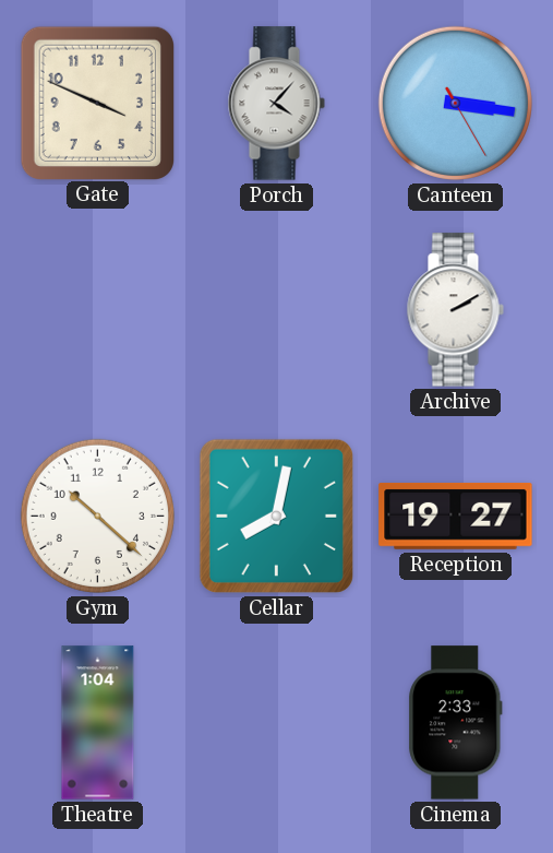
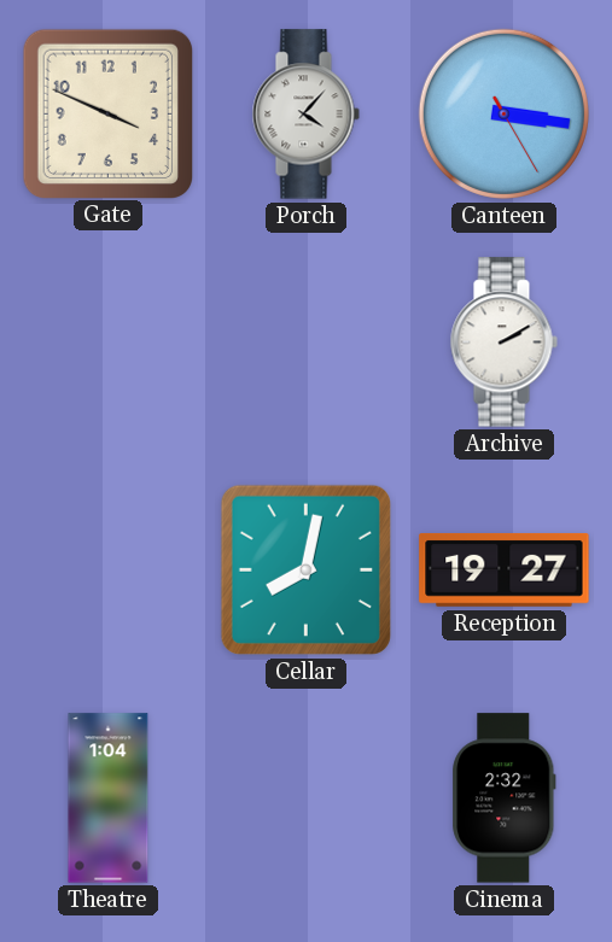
Gym: 10:22 -> none (97, 516)
Cinema: 2:33 -> 2:32 (505, 798)
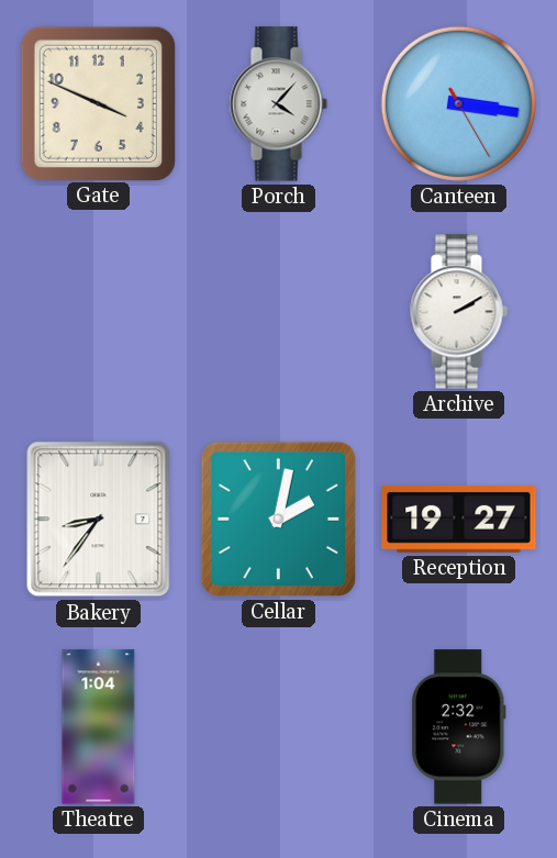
Bakery: none -> 8:36 (99, 520)
Cellar: 8:02 -> 2:02 (278, 519)
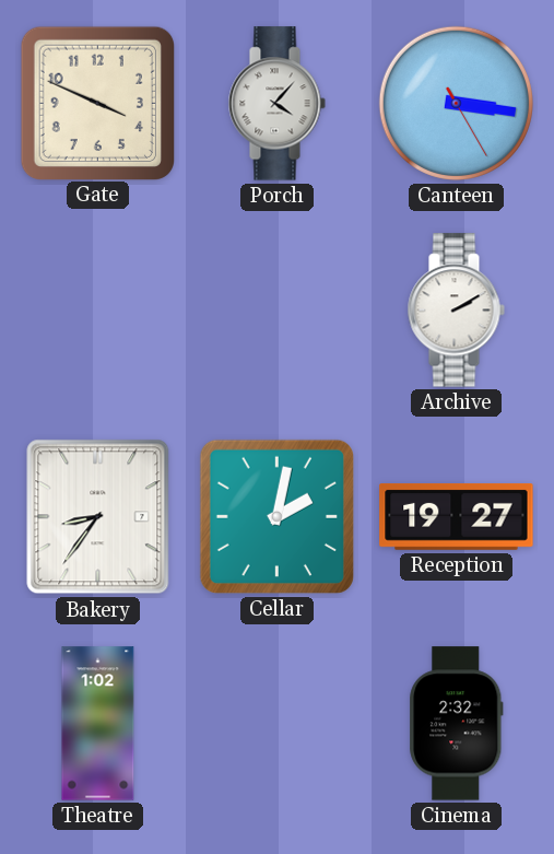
Theatre: 1:04 -> 1:02 (98, 724)
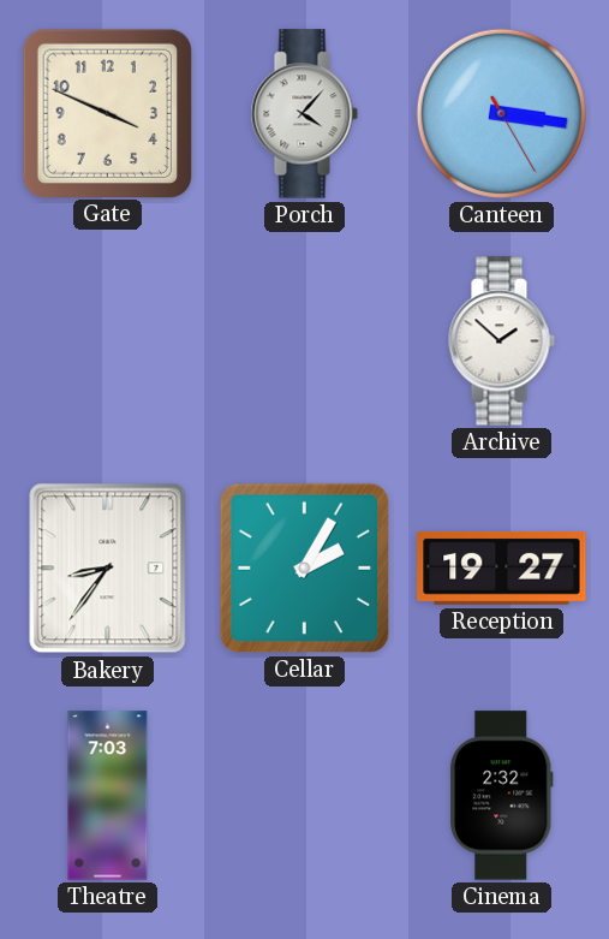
Archive: 2:10 -> 1:52 (501, 341)
Cellar: 2:02 -> 2:05 (304, 567)
Theatre: 1:02 -> 7:03 (108, 796)
